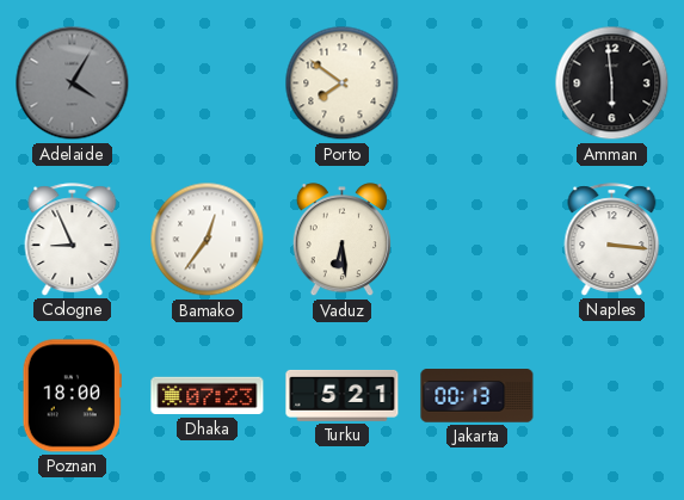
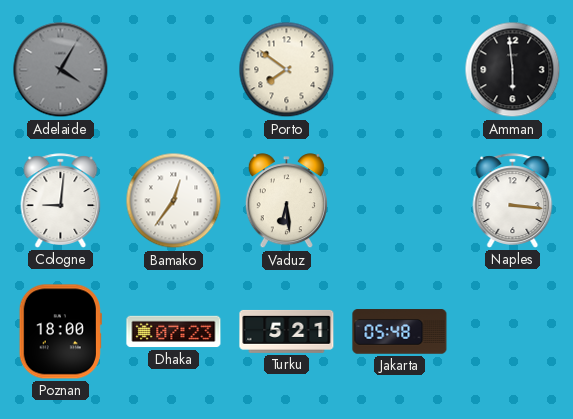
Cologne: 8:56 -> 9:01 (61, 201)
Jakarta: 00:13 -> 05:48 (400, 332)
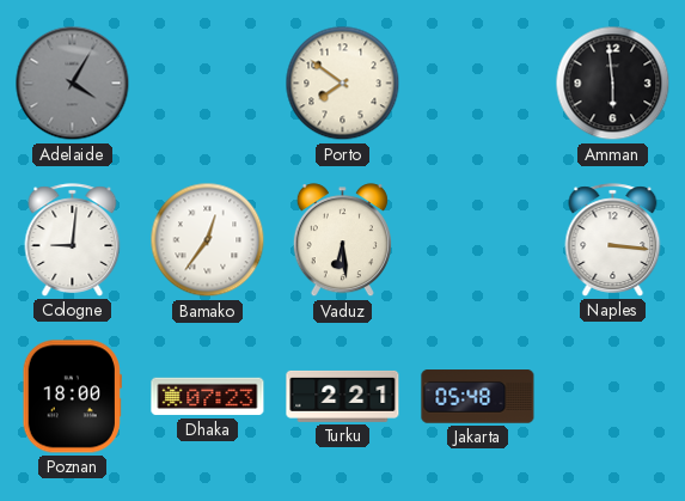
Turku: 5:21 -> 2:21 (343, 396)
